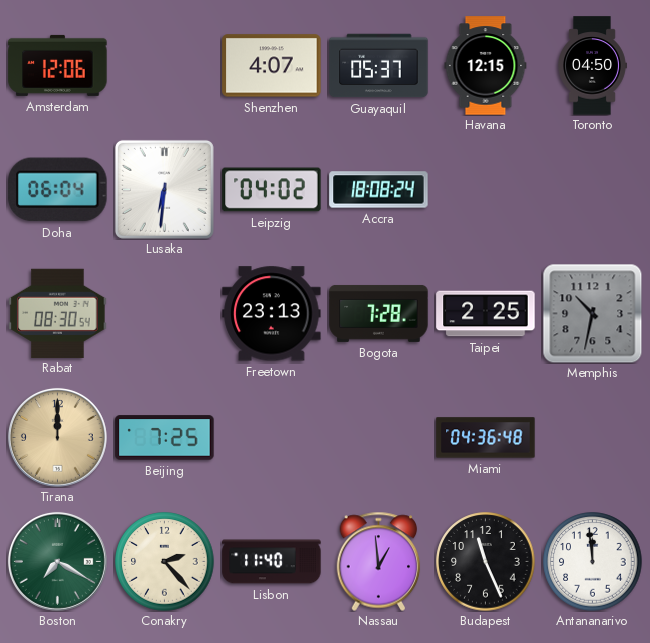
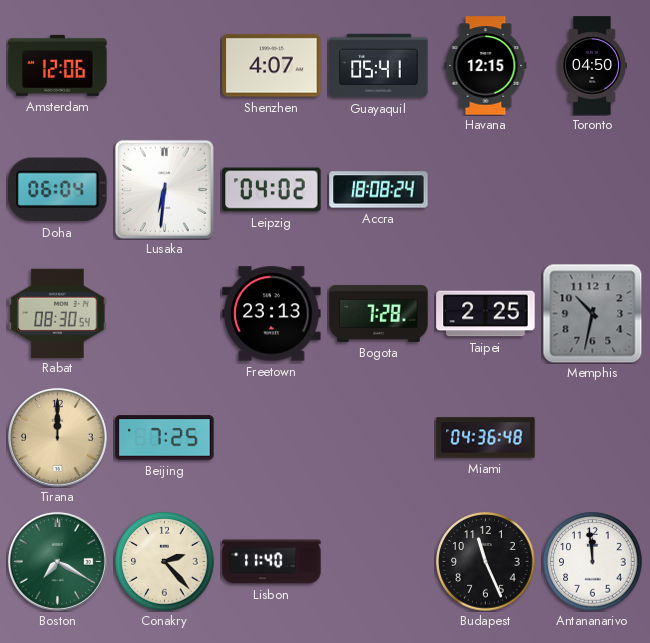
Guayaquil: 05:37 -> 05:41 (379, 66)
Nassau: 12:59 -> none (379, 561)
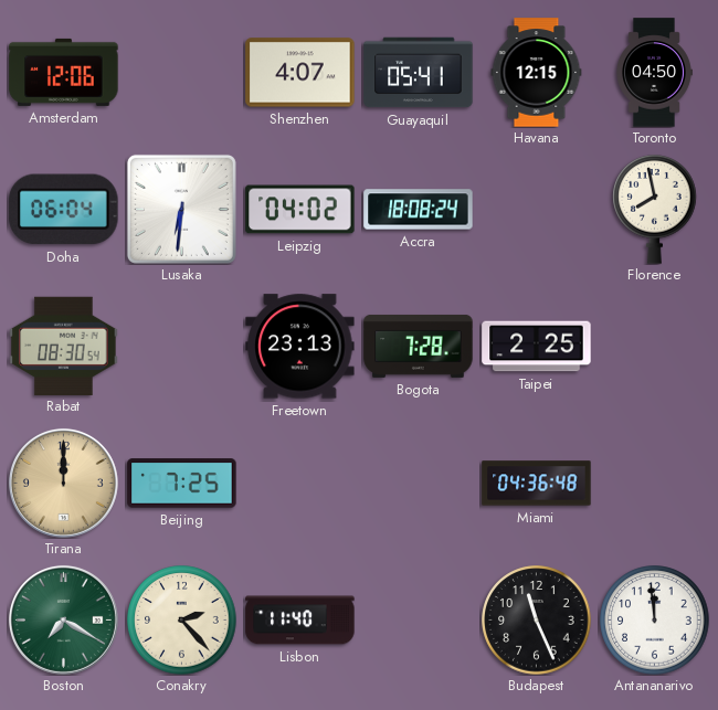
Florence: none -> 7:58 (655, 209)
Memphis: 10:32 -> none (592, 313)
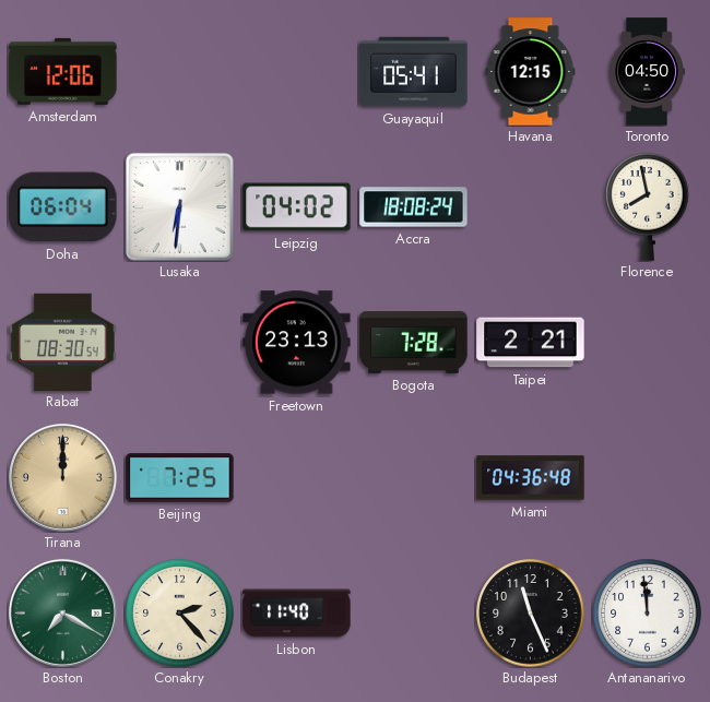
Shenzhen: 4:07 -> none (300, 73)
Taipei: 2:25 -> 2:21 (531, 343)
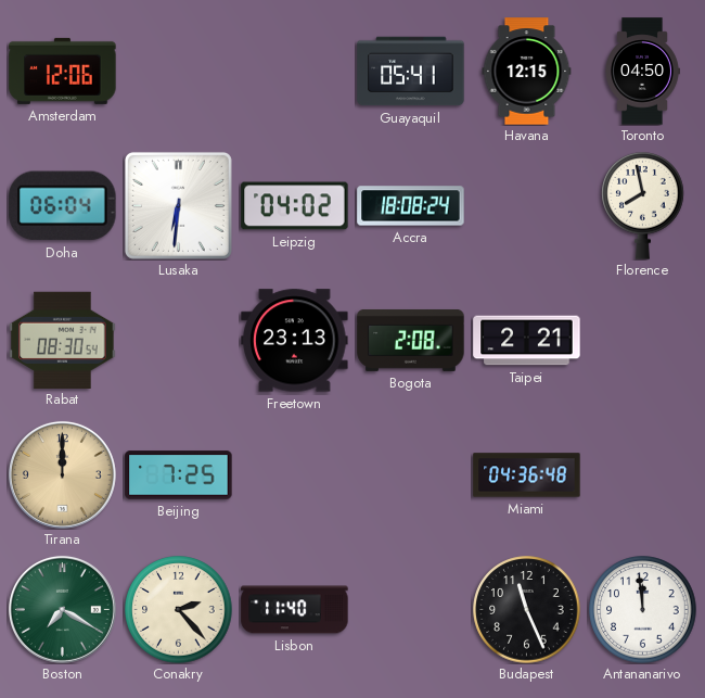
Bogota: 7:28 -> 2:08 (411, 340)
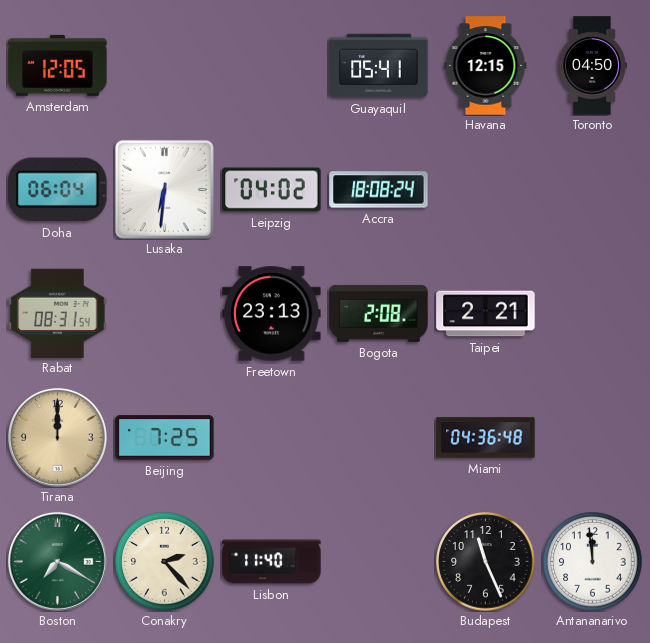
Amsterdam: 12:06 -> 12:05 (58, 65)
Florence: 7:58 -> none (643, 205)
Rabat: 08:30 -> 08:31 (58, 313)
